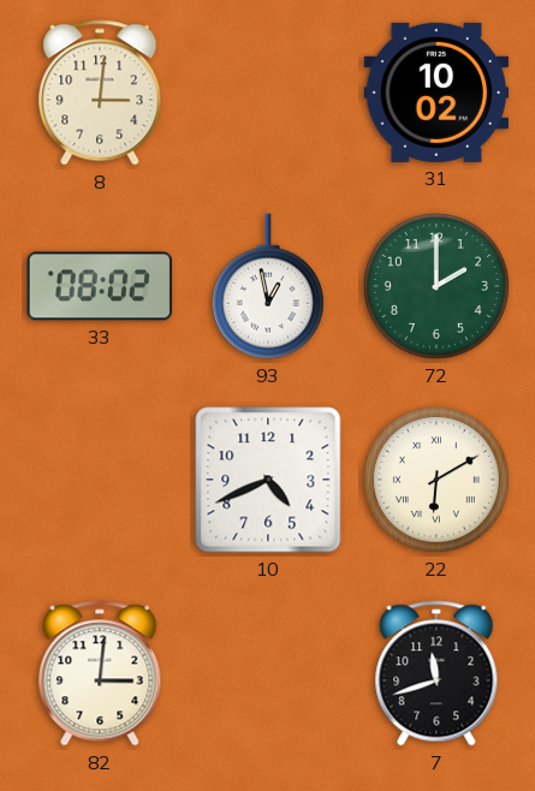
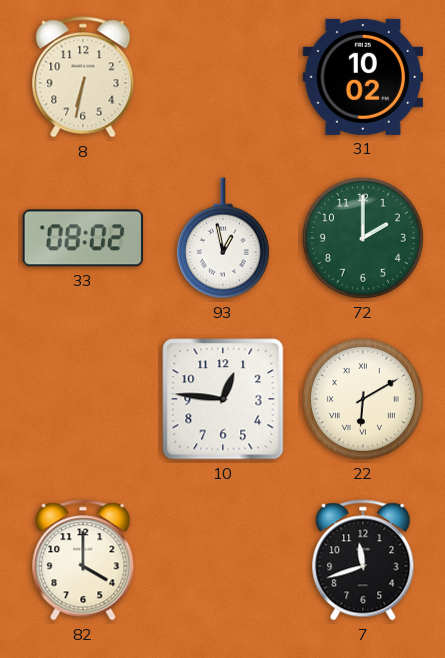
8: 3:01 -> 6:32 (83, 77)
10: 4:41 -> 12:46 (223, 399)
82: 3:01 -> 4:00 (83, 560)
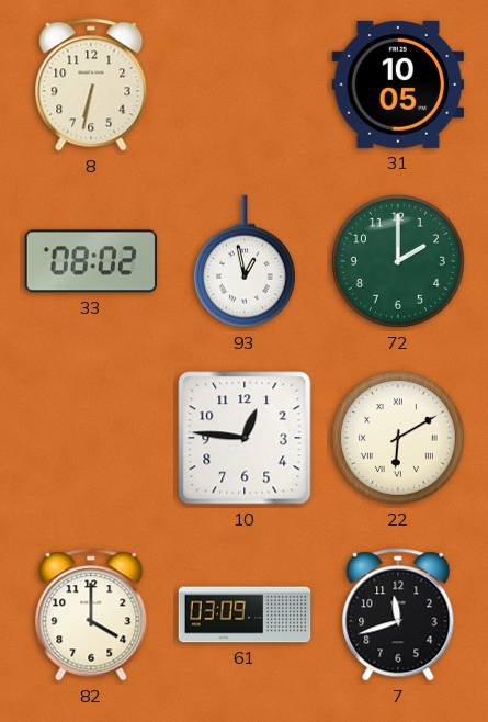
31: 10:02 -> 10:05 (398, 84)
61: none -> 03:09 (245, 614)
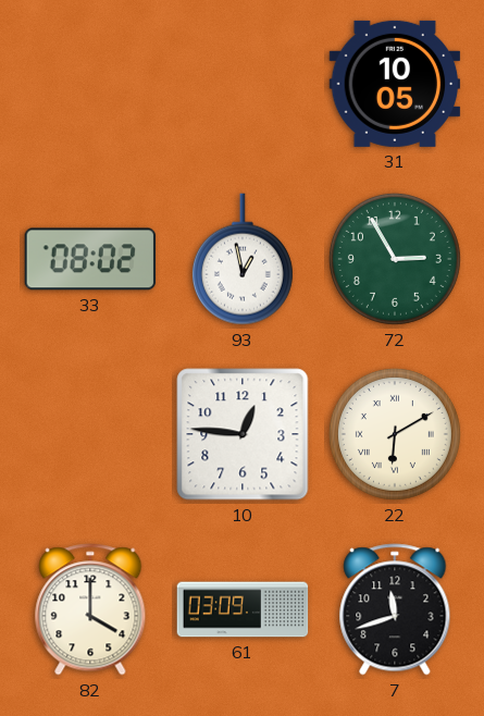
8: 6:32 -> none (91, 84)
72: 2:00 -> 2:55 (395, 259)
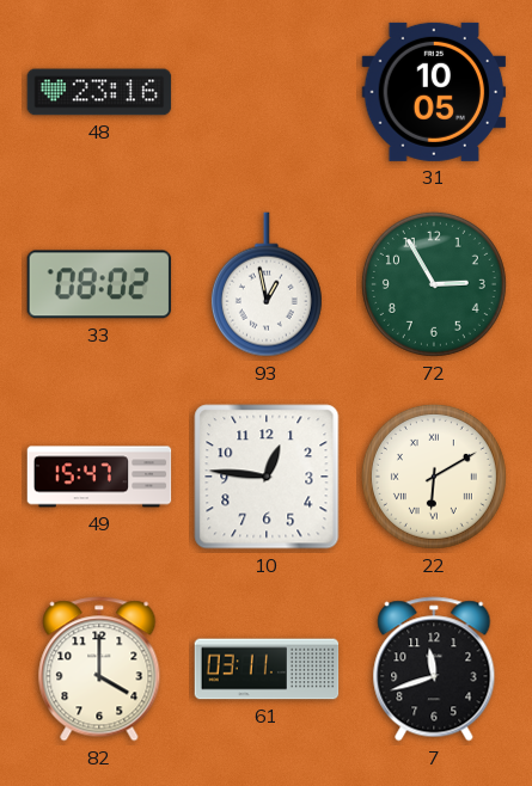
48: none -> 23:16 (99, 92)
49: none -> 15:47 (99, 477)
61: 03:09 -> 03:11 (267, 669)
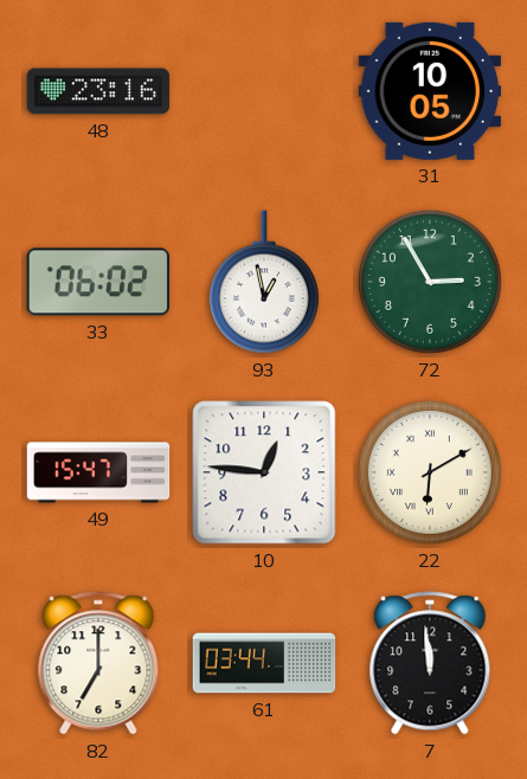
33: 08:02 -> 06:02 (98, 282)
82: 4:00 -> 7:00 (98, 663)
61: 03:11 -> 03:44 (264, 663)
7: 11:42 -> 11:59 (430, 663)
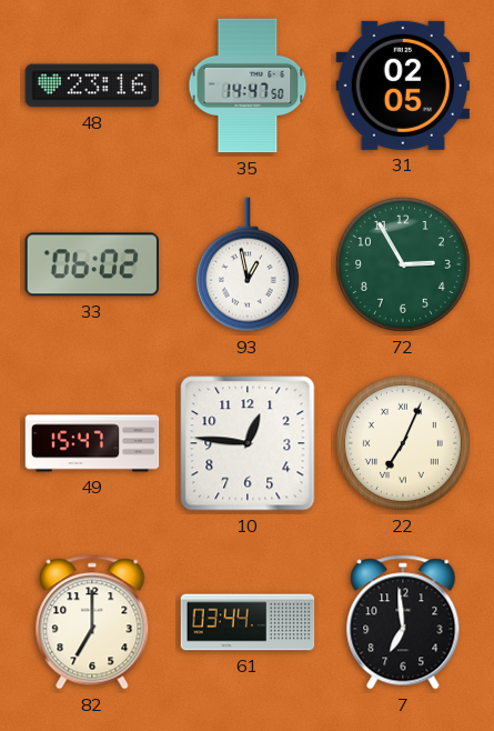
35: none -> 14:47 (248, 86)
31: 10:05 -> 02:05 (403, 86)
22: 6:10 -> 7:04 (403, 443)
7: 11:59 -> 6:59 (403, 622)
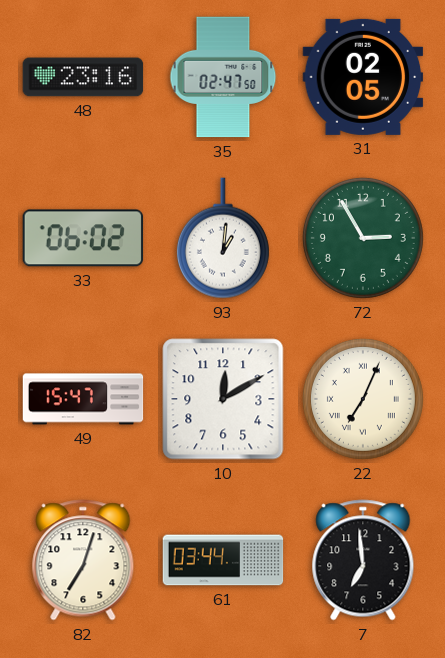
35: 14:47 -> 02:47 (223, 77)
93: 12:58 -> 1:01 (223, 238)
10: 12:46 -> 12:10 (223, 399)
82: 7:00 -> 7:03 (83, 560)
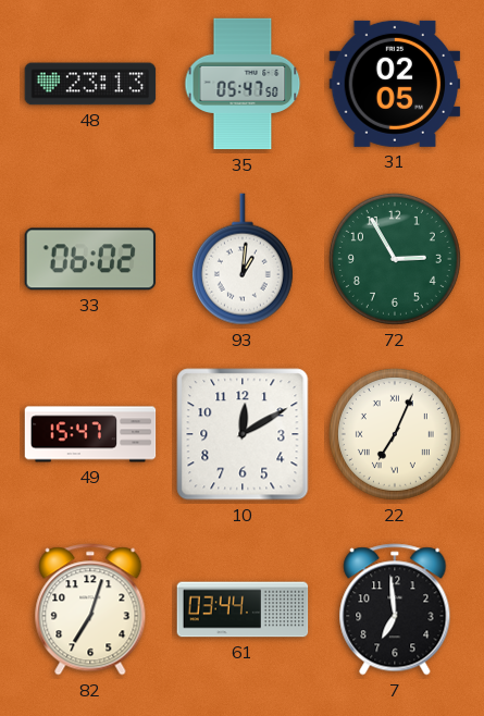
48: 23:16 -> 23:13 (90, 84)
35: 02:47 -> 05:47 (243, 84)
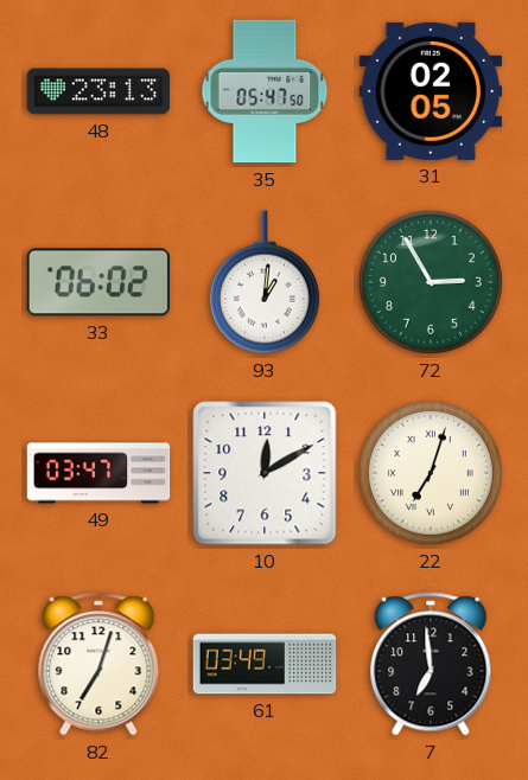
49: 15:47 -> 03:47 (98, 473)
22: 7:04 -> 7:03 (431, 473)
61: 03:44 -> 03:49 (265, 664)
